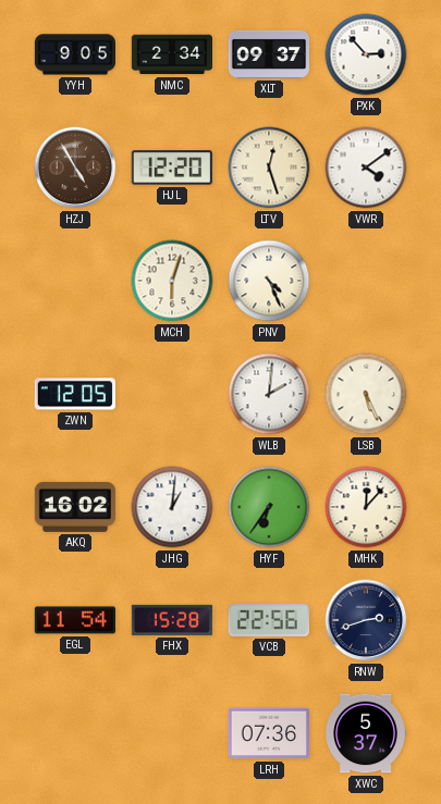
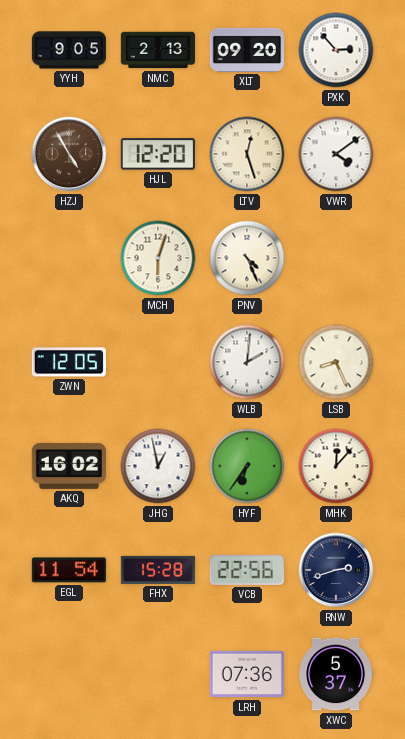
NMC: 2:34 -> 2:13 (157, 50)
XLT: 09:37 -> 09:20 (246, 50)
LSB: 5:26 -> 8:26 (336, 362)
JHG: 1:01 -> 12:58 (158, 466)
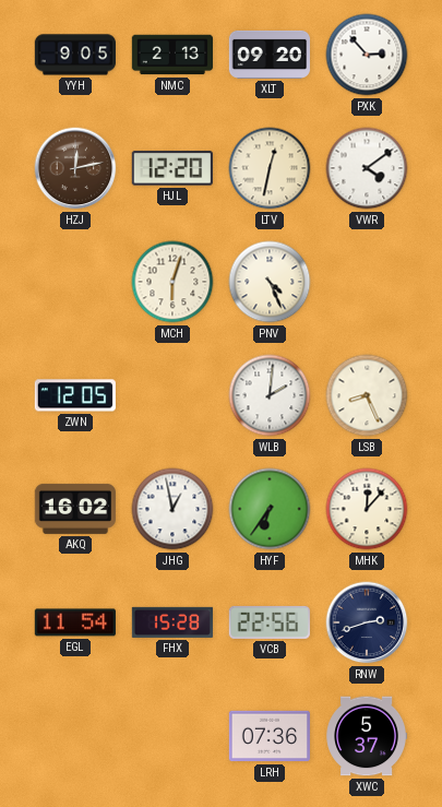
HZJ: 4:55 -> 12:13 (75, 168)
LTV: 12:27 -> 12:32 (270, 168)
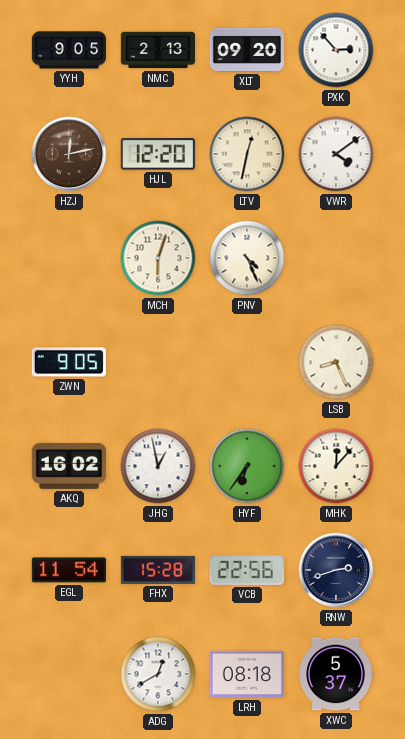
ZWN: 12:05 -> 9:05 (69, 362)
WLB: 2:01 -> none (270, 395)
ADG: none -> 12:40 (158, 674)
LRH: 07:36 -> 08:18 (246, 674)
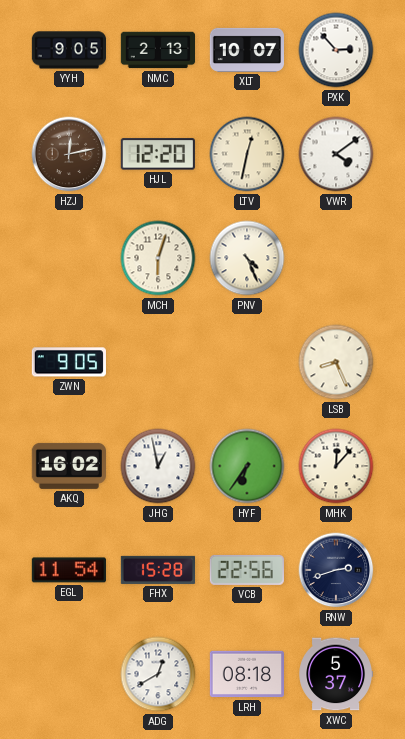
XLT: 09:20 -> 10:07 (246, 50)
